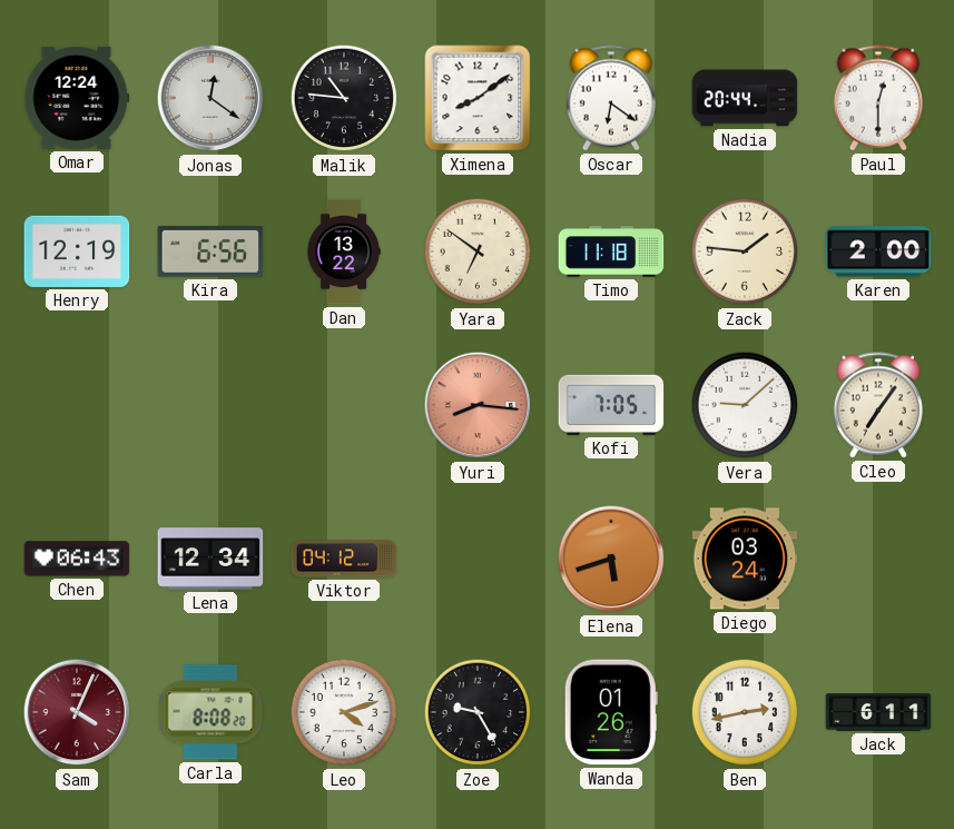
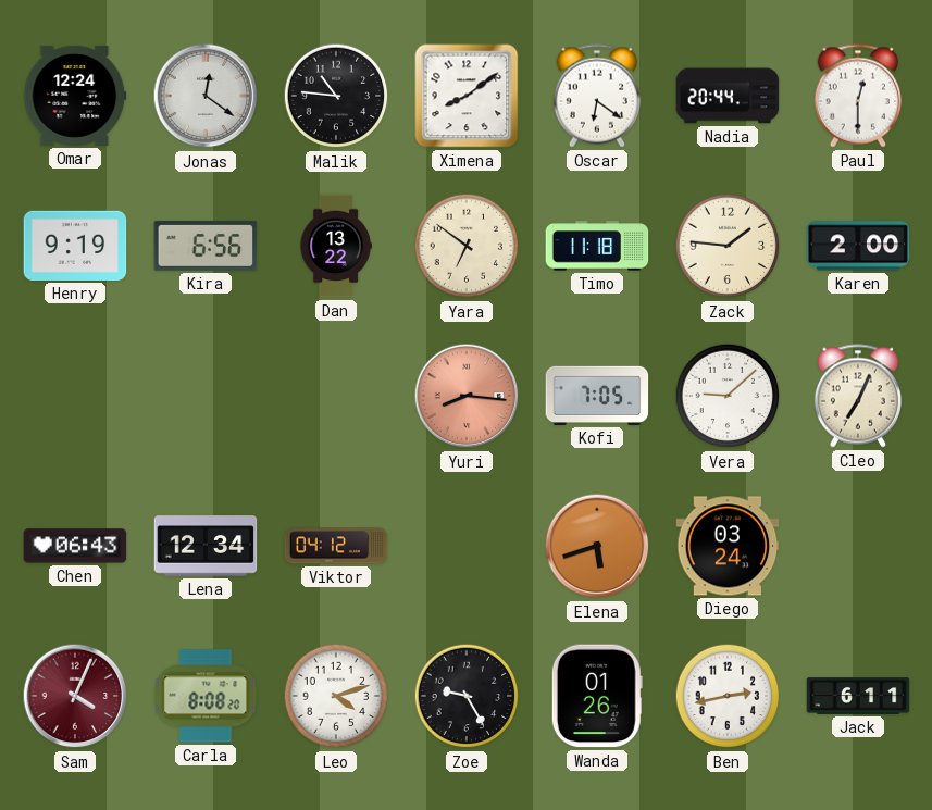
Henry: 12:19 -> 9:19 (75, 246)
Cleo: 7:06 -> 7:04 (858, 396)
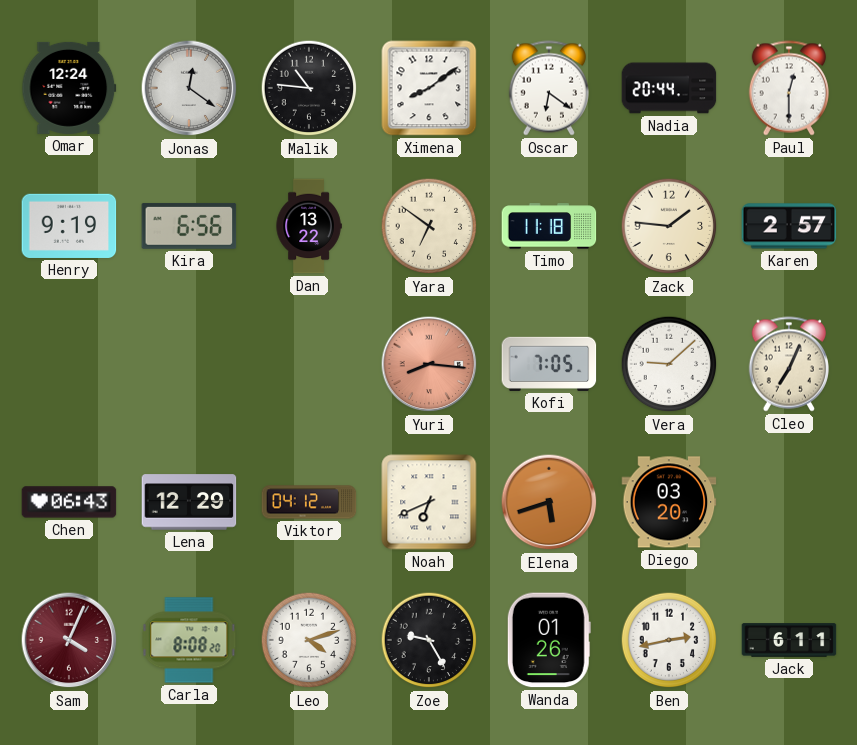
Karen: 2:00 -> 2:57 (789, 226)
Lena: 12:34 -> 12:29 (189, 502)
Noah: none -> 6:41 (429, 502)
Diego: 03:24 -> 03:20 (669, 502)
